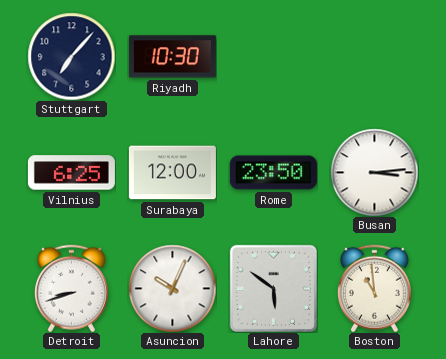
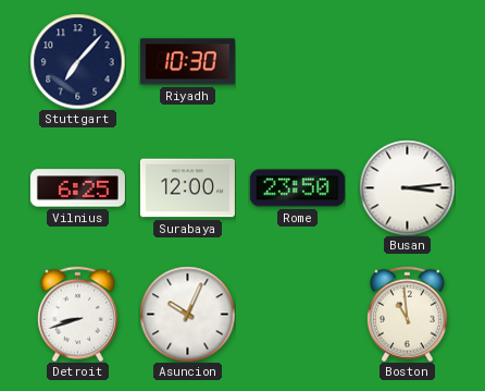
Lahore: 5:51 -> none (273, 288)
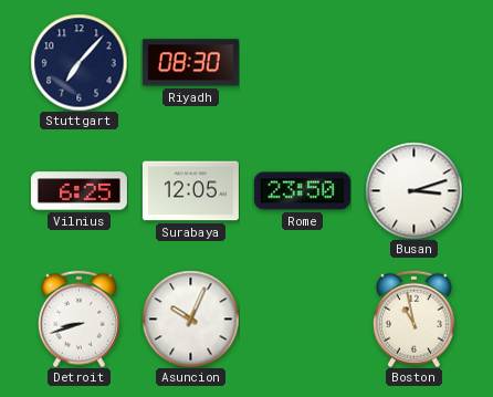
Riyadh: 10:30 -> 08:30 (190, 63)
Surabaya: 12:00 -> 12:05 (190, 191)
Busan: 3:14 -> 3:12 (413, 190)
Boston: 10:59 -> 10:58 (413, 318)
